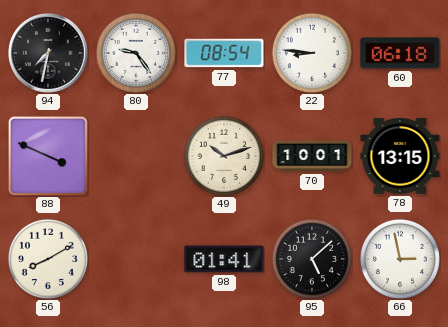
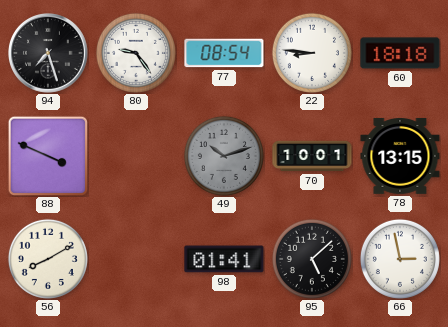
94: 7:32 -> 7:27 (49, 54)
60: 06:18 -> 18:18 (400, 53)
49 dial: cream -> grey (224, 156)
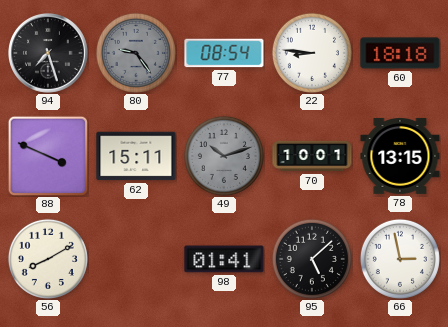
80 dial: white -> grey (136, 53)
62: none -> 15:11 (136, 156)
